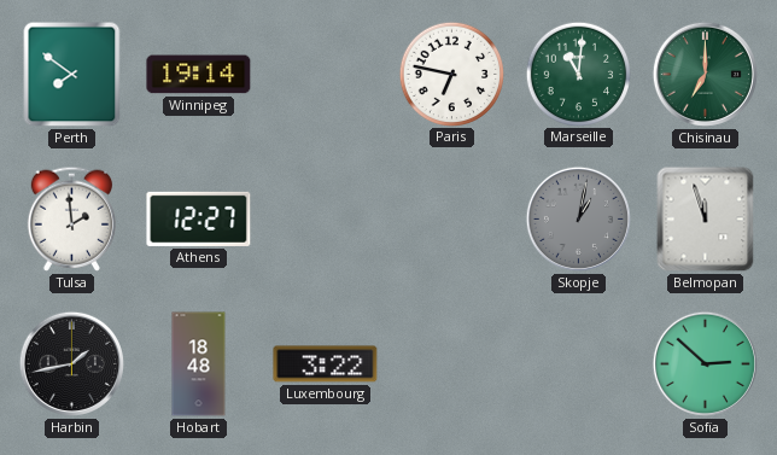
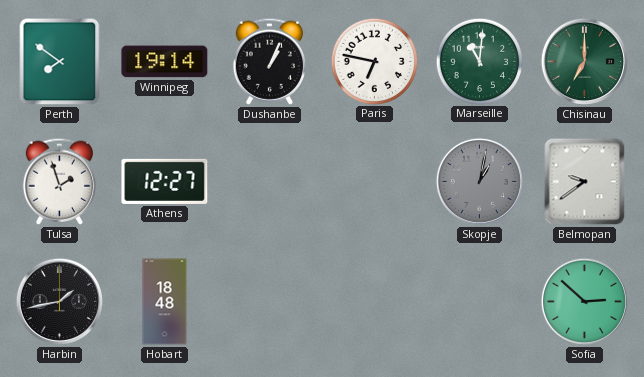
Dushanbe: none -> 1:04 (270, 61)
Tulsa: 1:59 -> 1:57 (60, 181)
Belmopan: 11:57 -> 9:39 (585, 182)
Luxembourg: 3:22 -> none (326, 364)
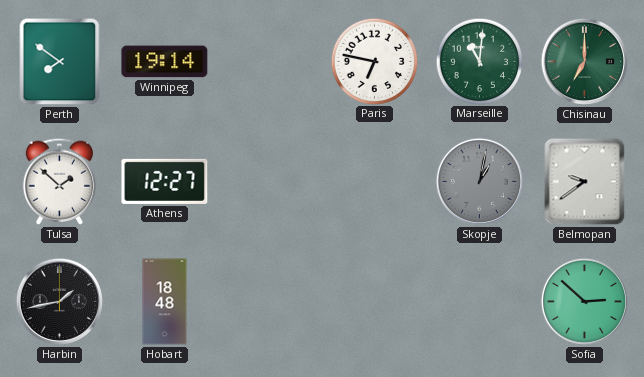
Dushanbe: 1:04 -> none (270, 61)
Tulsa: 1:57 -> 1:52 (60, 181)
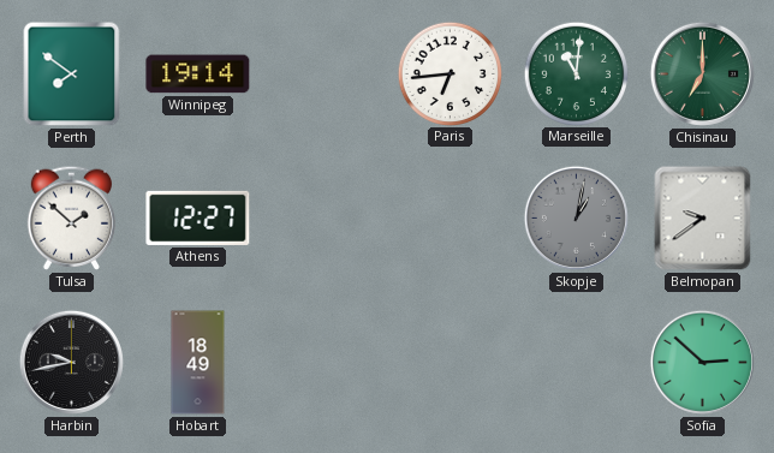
Paris: 6:47 -> 6:44 (449, 73)
Harbin: 1:43 -> 9:43 (71, 362)
Hobart: 18:48 -> 18:49 (198, 363)
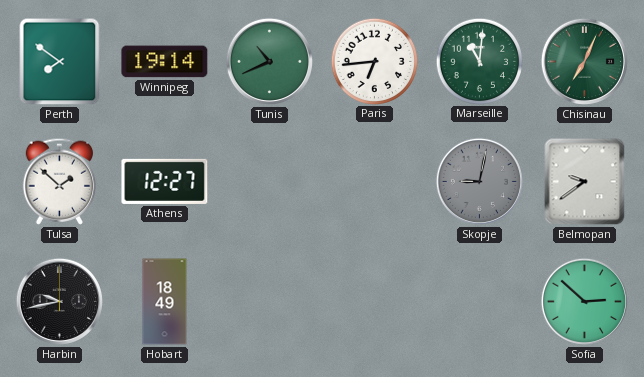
Tunis: none -> 10:41 (269, 61)
Chisinau: 7:00 -> 7:04 (584, 61)
Skopje: 1:02 -> 9:02 (479, 181)
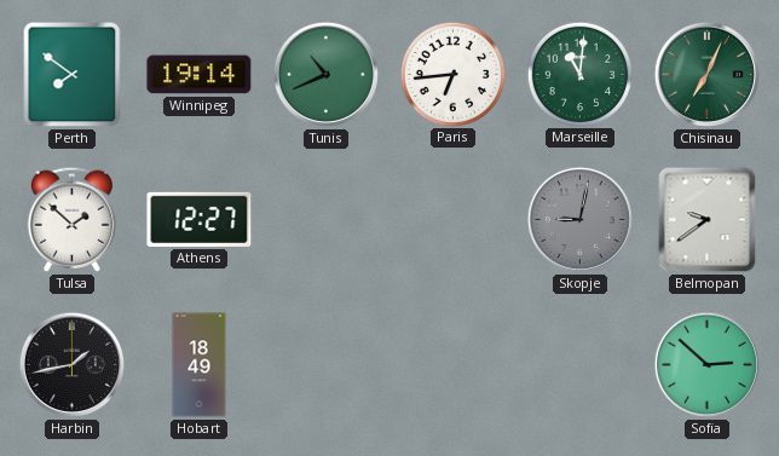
Harbin: 9:43 -> 1:43 (71, 364)
